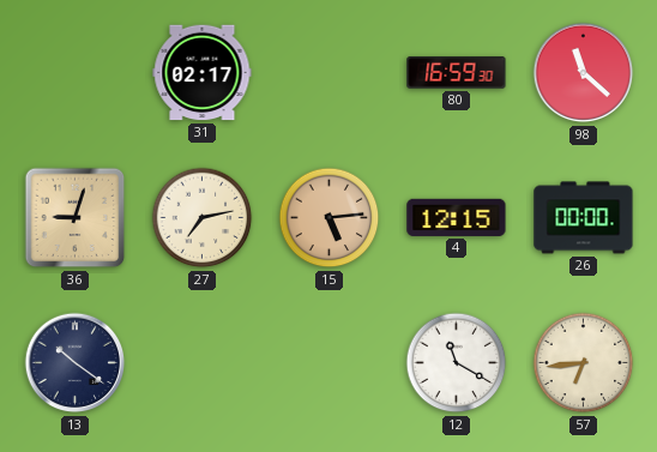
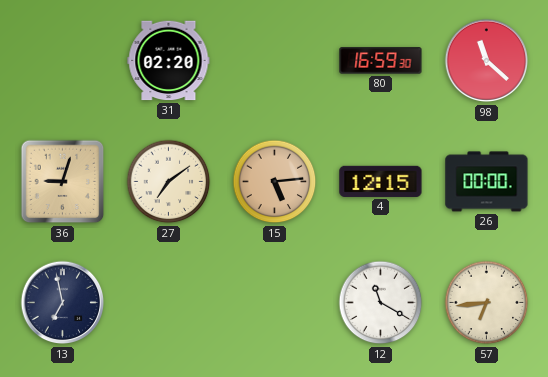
31: 02:17 -> 02:20 (169, 61)
27: 7:13 -> 7:09 (169, 182)
13: 10:21 -> 6:58 (63, 303)
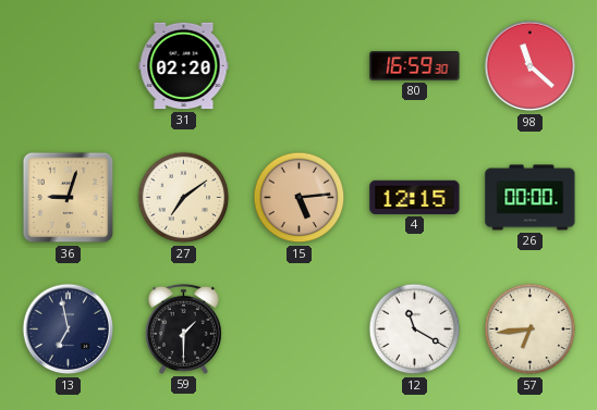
59: none -> 1:30 (183, 328)
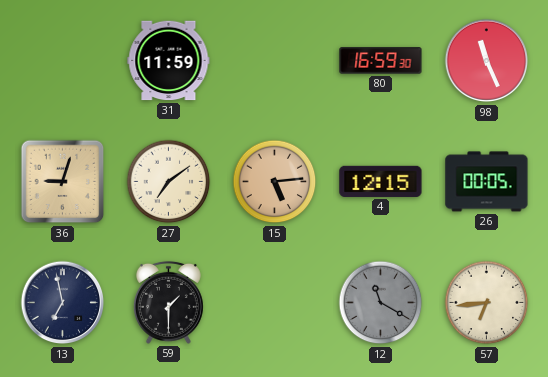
31: 02:20 -> 11:59 (169, 61)
98: 11:22 -> 11:26 (487, 61)
26: 00:00 -> 00:05 (487, 182)
12 dial: white -> grey (381, 303)
